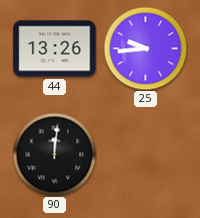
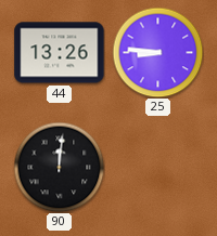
25: 9:44 -> 8:46 (157, 52)
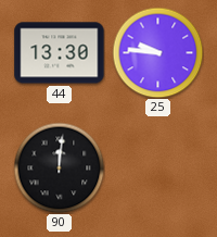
44: 13:26 -> 13:30 (60, 53)
25: 8:46 -> 9:46 (157, 52)
